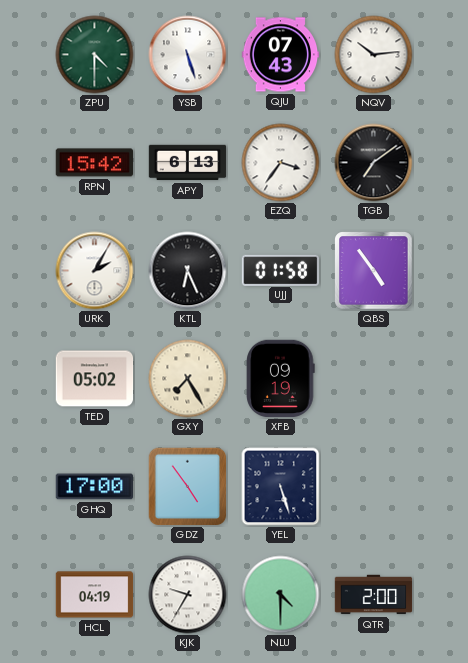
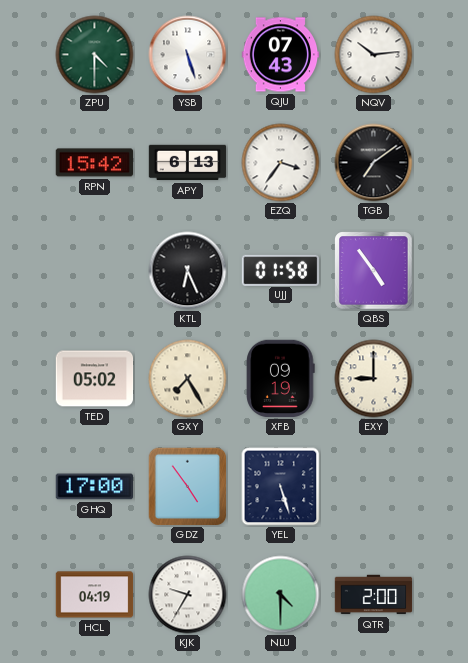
URK: 2:05 -> none (95, 271)
EXY: none -> 9:00 (374, 379)
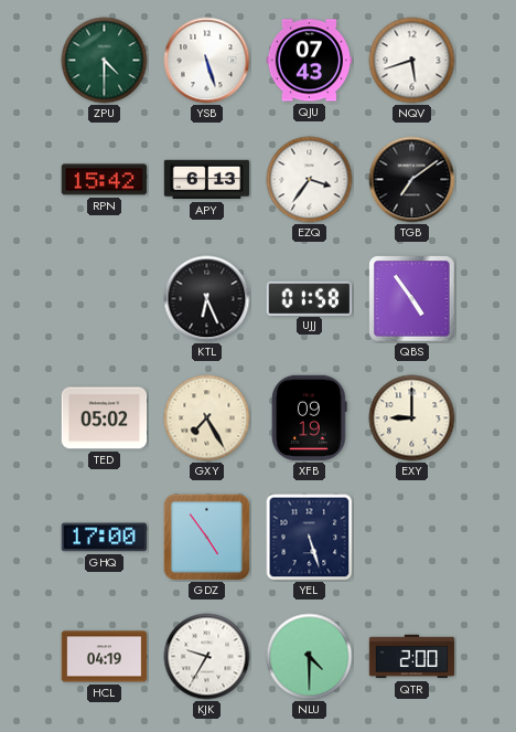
NQV: 10:14 -> 5:42 (412, 61)
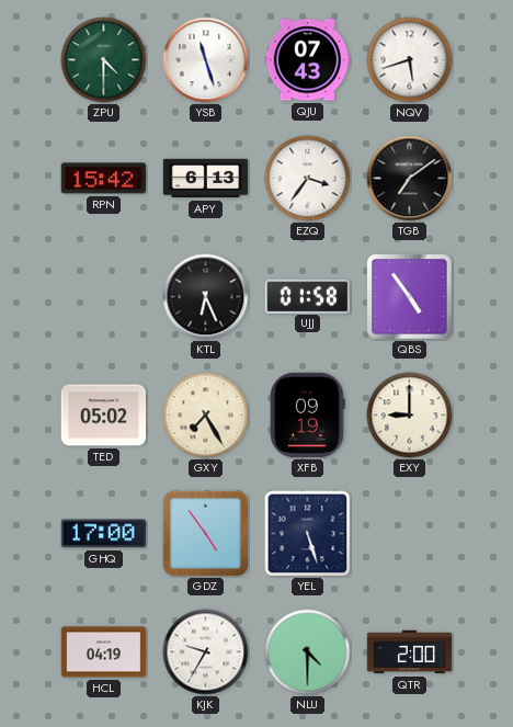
YSB: 5:27 -> 11:27 (206, 60)
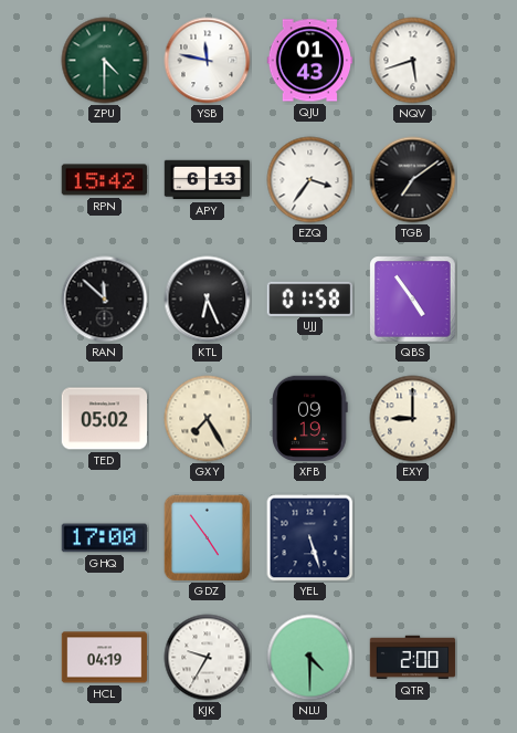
YSB: 11:27 -> 11:47 (208, 61)
QJU: 07:43 -> 01:43 (310, 61)
RAN: none -> 11:52 (105, 300)
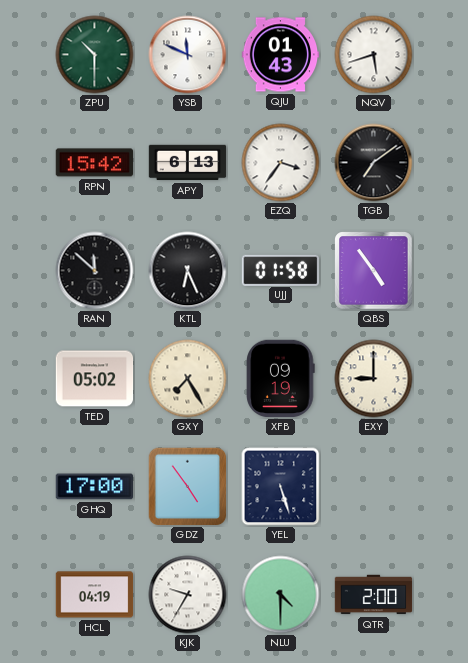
ZPU: 4:30 -> 10:30 (95, 55)
YSB: 11:47 -> 11:49 (188, 55)
